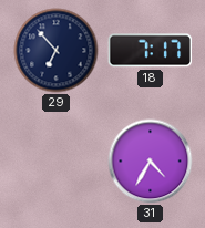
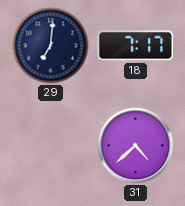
29: 6:53 -> 7:01 (51, 46)
31: 4:35 -> 4:38 (136, 146)
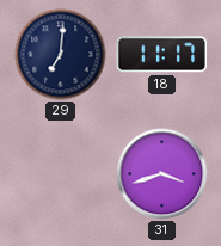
18: 7:17 -> 11:17 (162, 55)
31: 4:38 -> 3:42 (162, 174)
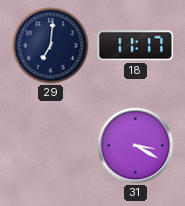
31: 3:42 -> 3:20 (136, 146)
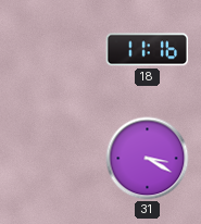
29: 7:01 -> none (51, 46)
18: 11:17 -> 11:16 (148, 50)
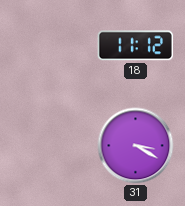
18: 11:16 -> 11:12 (136, 46)
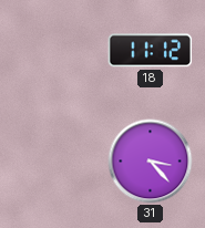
31: 3:20 -> 3:23 (151, 162)
